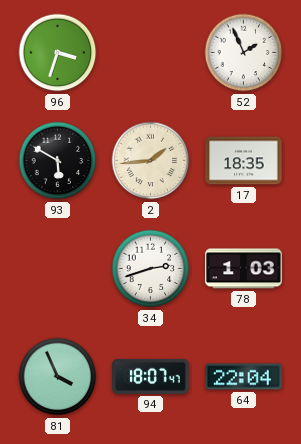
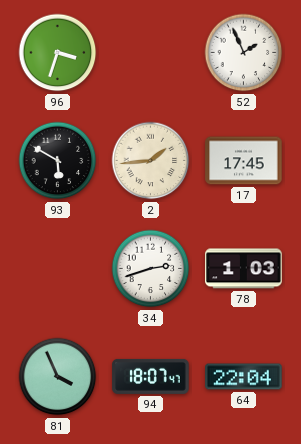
17: 18:35 -> 17:45 (244, 161)
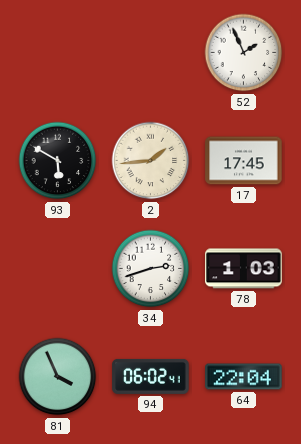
96: 3:33 -> none (58, 53)
94: 18:07 -> 06:02 (151, 376)
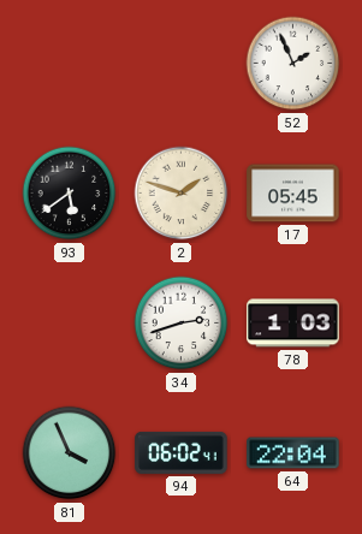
93: 5:50 -> 5:39 (70, 194)
2: 1:44 -> 1:48 (182, 194)
17: 17:45 -> 05:45 (293, 194)
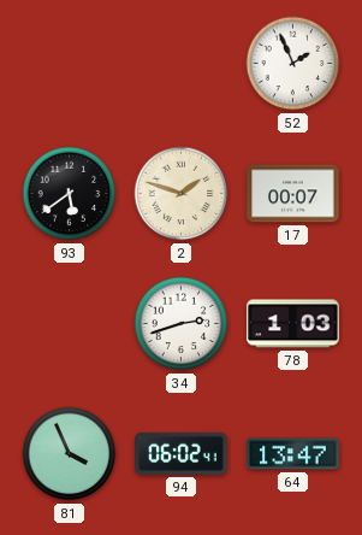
17: 05:45 -> 00:07 (293, 194)
64: 22:04 -> 13:47 (293, 454)
